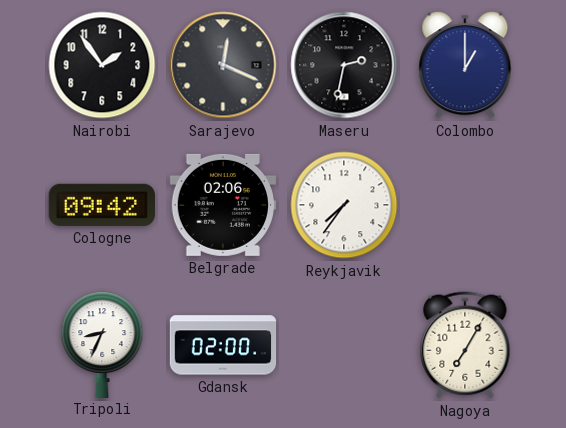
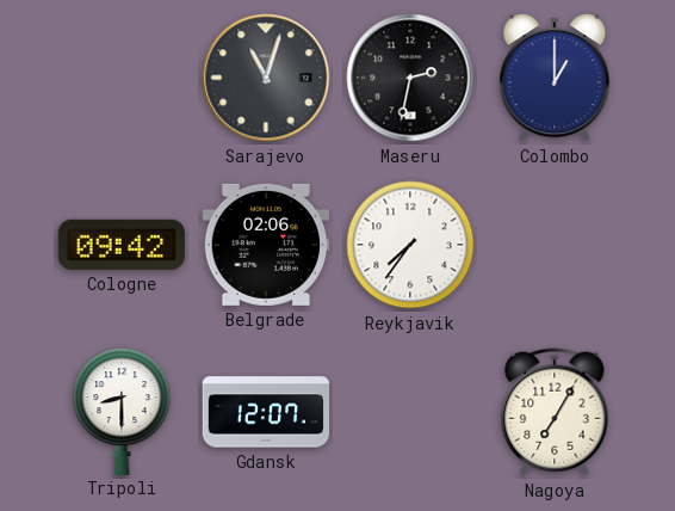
Nairobi: 1:54 -> none (102, 65)
Sarajevo: 12:19 -> 11:03 (266, 78)
Tripoli: 8:34 -> 8:30 (122, 411)
Gdansk: 02:00 -> 12:07 (266, 412)
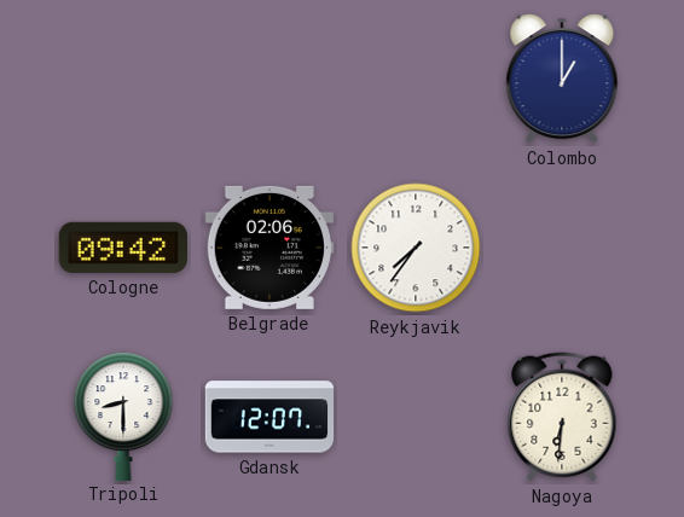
Sarajevo: 11:03 -> none (266, 78)
Maseru: 2:32 -> none (410, 78)
Nagoya: 7:05 -> 6:31 (562, 417)
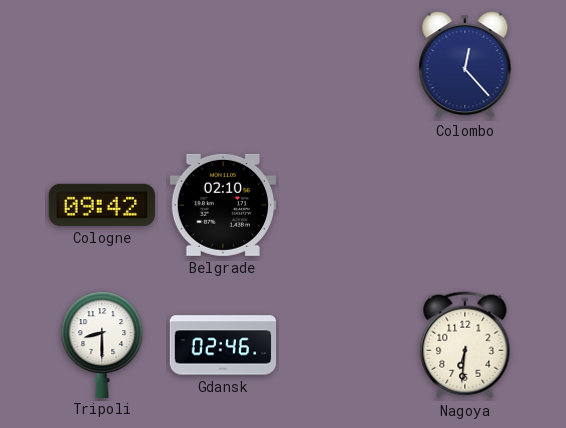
Colombo: 1:00 -> 12:23 (465, 65)
Belgrade: 02:06 -> 02:10 (222, 205)
Reykjavik: 7:36 -> none (416, 248)
Gdansk: 12:07 -> 02:46 (223, 345)
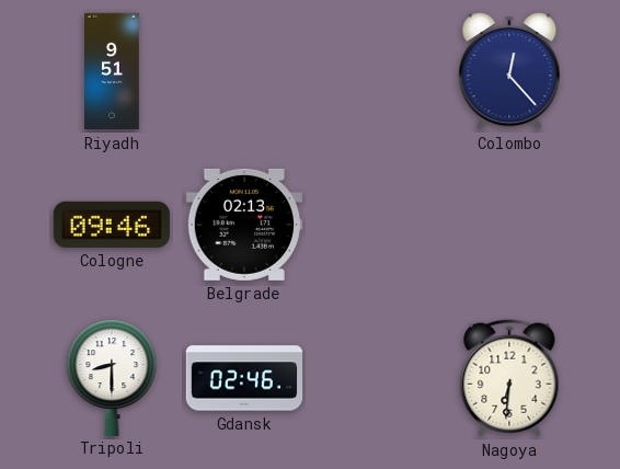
Riyadh: none -> 9:51 (112, 71)
Cologne: 09:42 -> 09:46 (112, 225)
Belgrade: 02:10 -> 02:13 (243, 225)
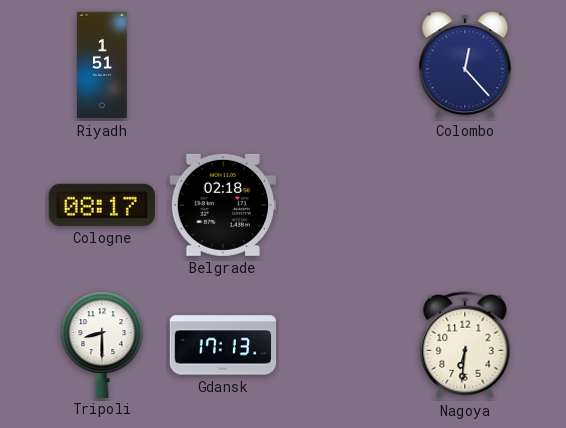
Riyadh: 9:51 -> 1:51 (102, 65)
Cologne: 09:46 -> 08:17 (102, 205)
Belgrade: 02:13 -> 02:18 (222, 205)
Gdansk: 02:46 -> 17:13 (223, 345)
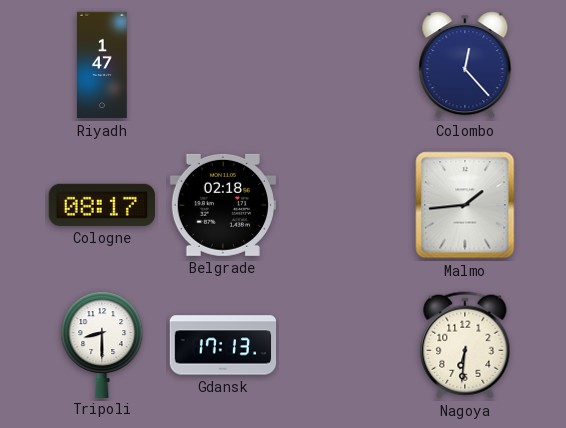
Riyadh: 1:51 -> 1:47 (102, 65)
Malmo: none -> 1:44 (465, 205)
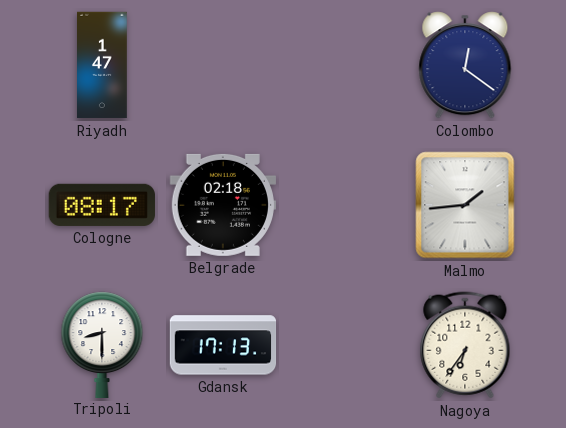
Colombo: 12:23 -> 12:21 (465, 65)
Nagoya: 6:31 -> 6:36 (465, 345)
